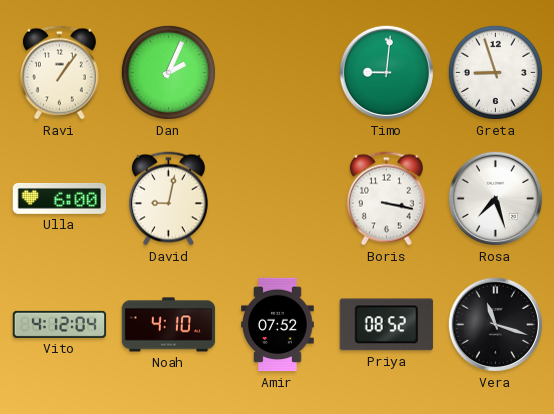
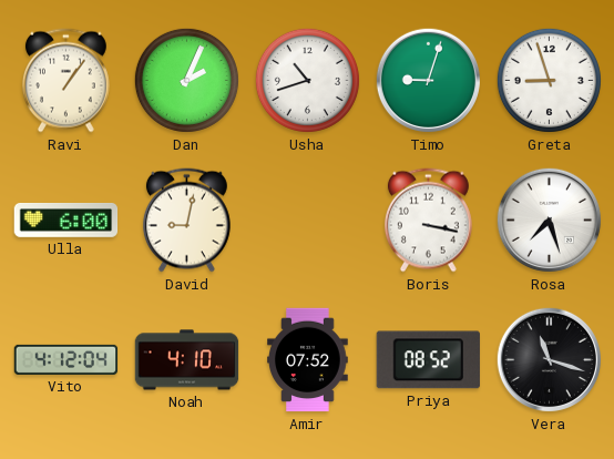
Usha: none -> 10:42 (307, 80)
Timo: 9:01 -> 9:03 (428, 80)
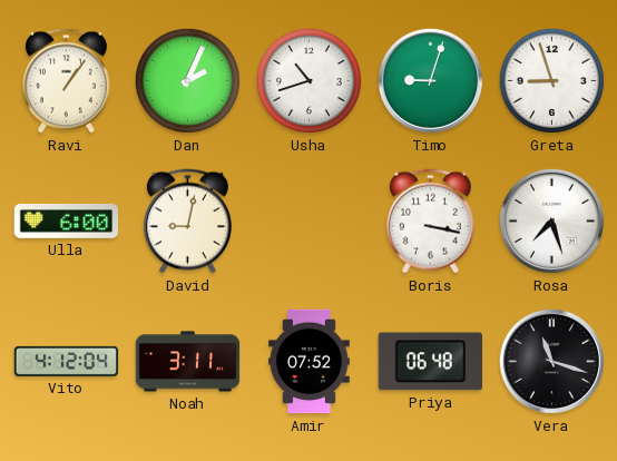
Noah: 4:10 -> 3:11 (188, 362)
Priya: 08:52 -> 06:48 (430, 362)
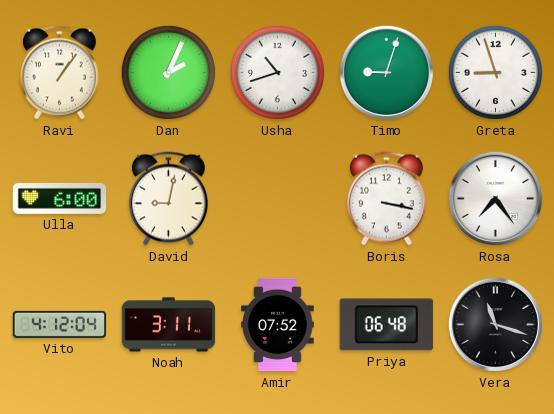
Rosa: 7:27 -> 7:24 (495, 198)
